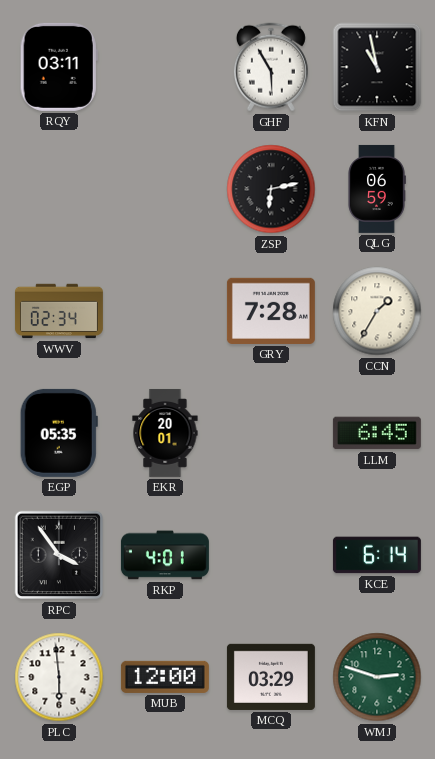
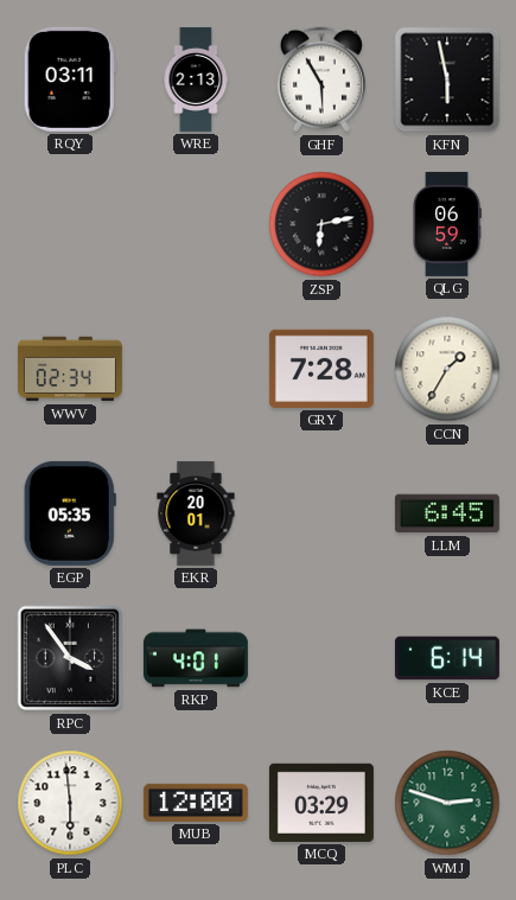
WRE: none -> 2:13 (196, 79)
KFN: 10:58 -> 5:58 (447, 79)
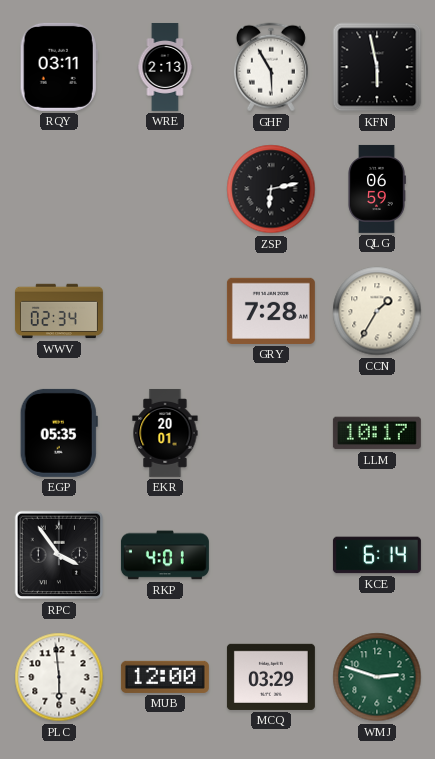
LLM: 6:45 -> 10:17 (377, 433)
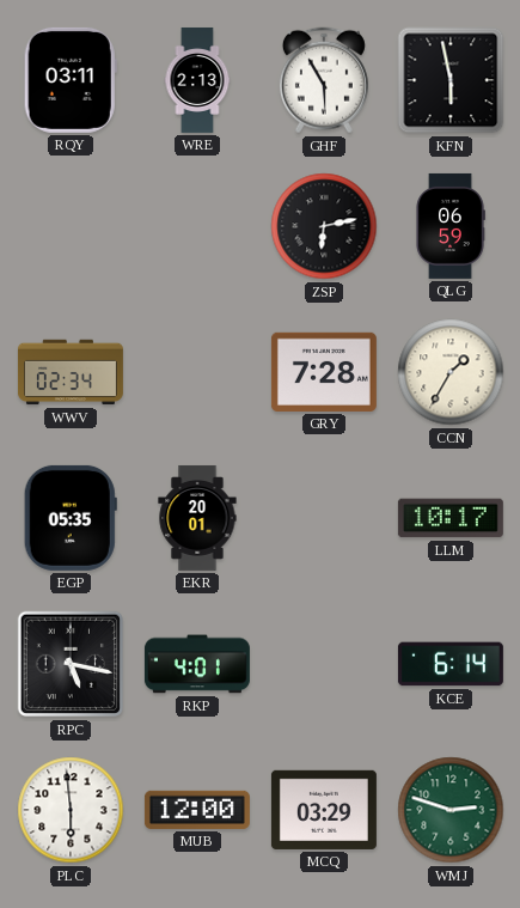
RPC: 3:54 -> 5:17 (71, 664)
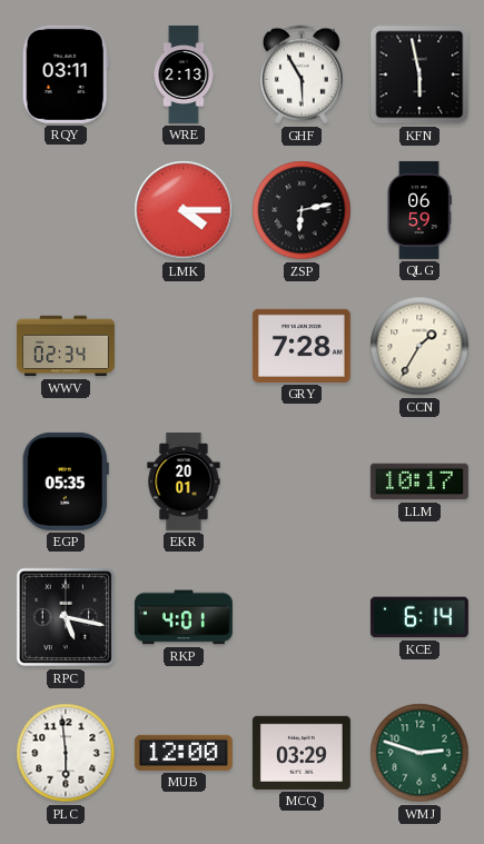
LMK: none -> 4:15 (184, 210)
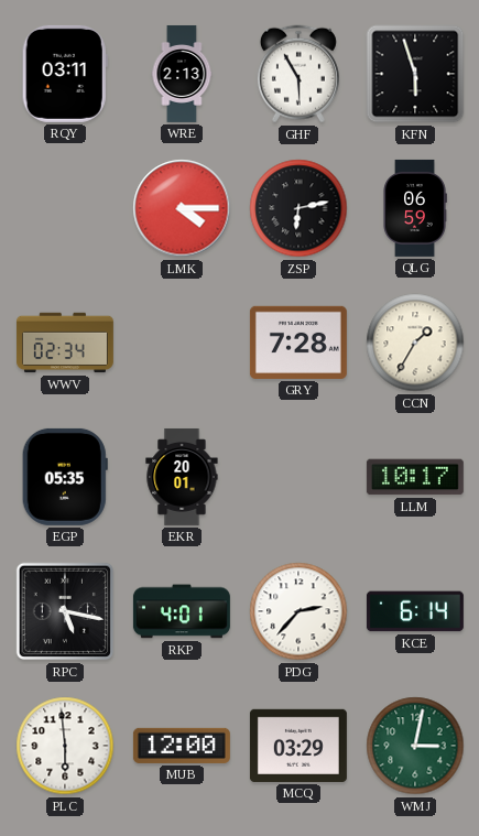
KFN: 5:58 -> 5:57 (415, 74)
PDG: none -> 2:37 (298, 611)
WMJ: 2:48 -> 3:02 (415, 746)
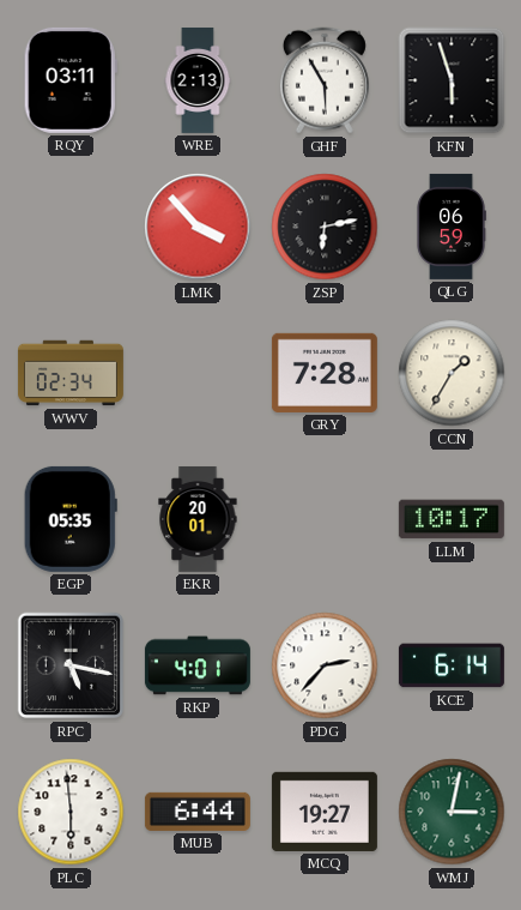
LMK: 4:15 -> 3:53 (198, 227)
MUB: 12:00 -> 6:44 (198, 812)
MCQ: 03:29 -> 19:27 (325, 812)
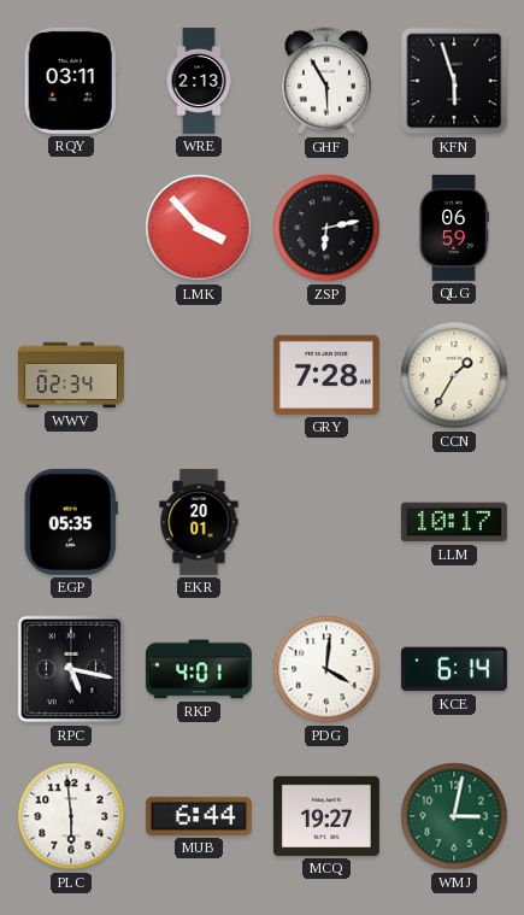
PDG: 2:37 -> 4:01 (326, 669)
